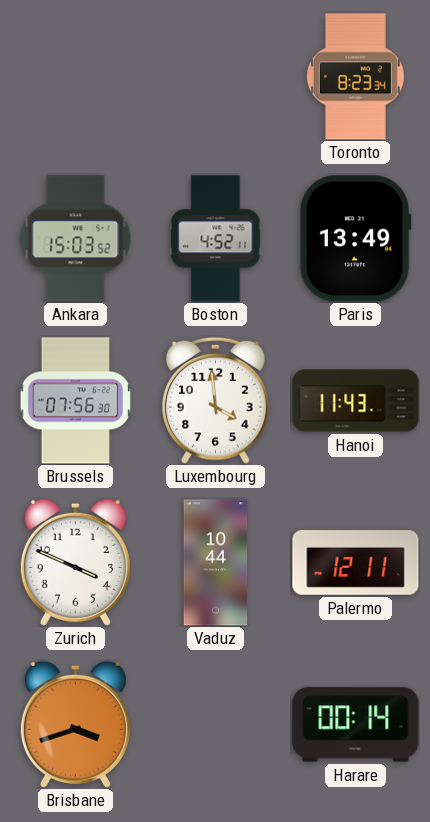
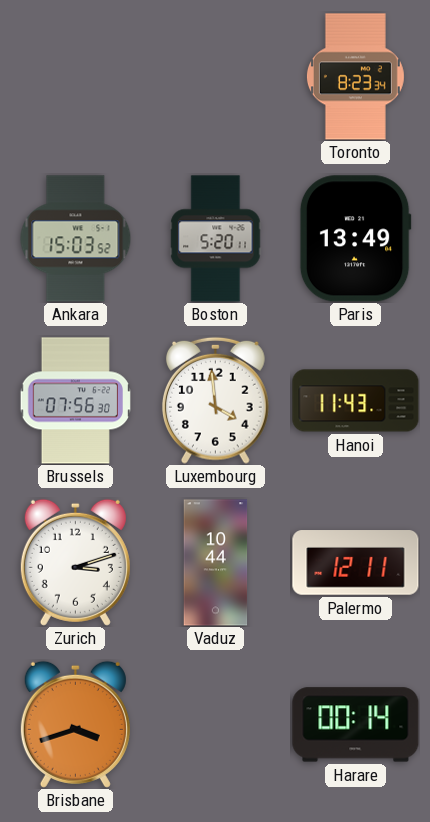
Boston: 4:52 -> 5:20 (216, 239)
Zurich: 3:49 -> 3:12 (75, 562)
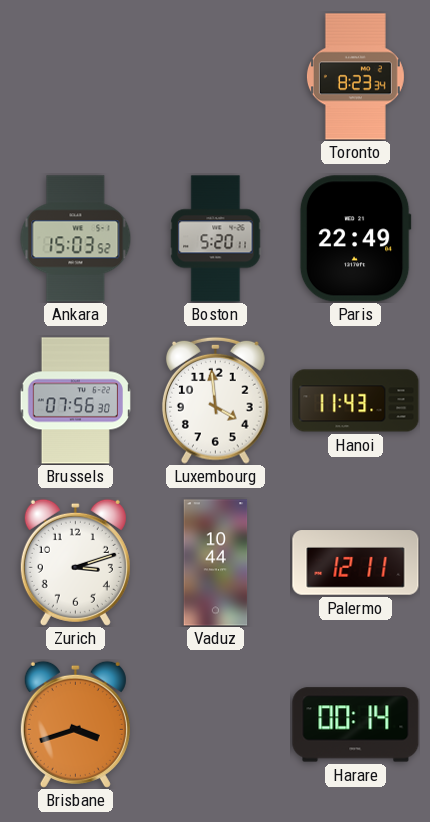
Paris: 13:49 -> 22:49 (355, 239)
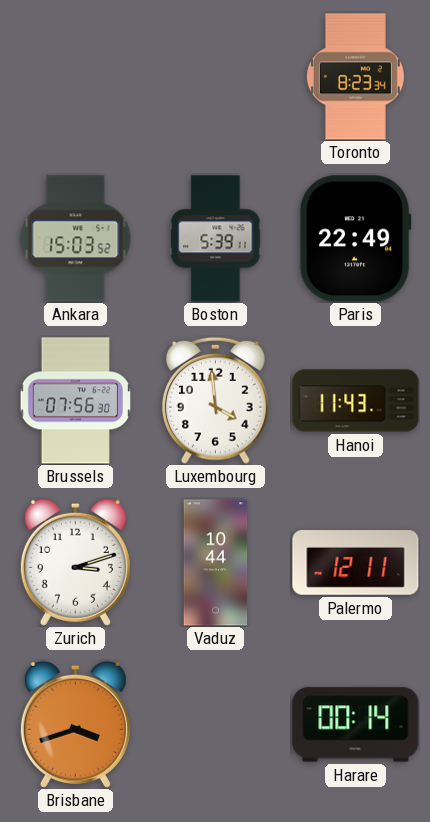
Boston: 5:20 -> 5:39 (216, 239)
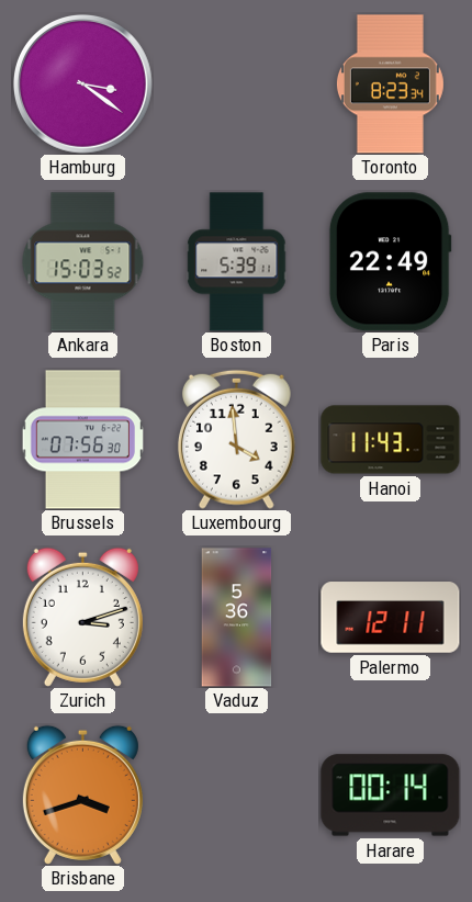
Hamburg: none -> 3:21 (82, 83)
Vaduz: 10:44 -> 5:36 (237, 618)
